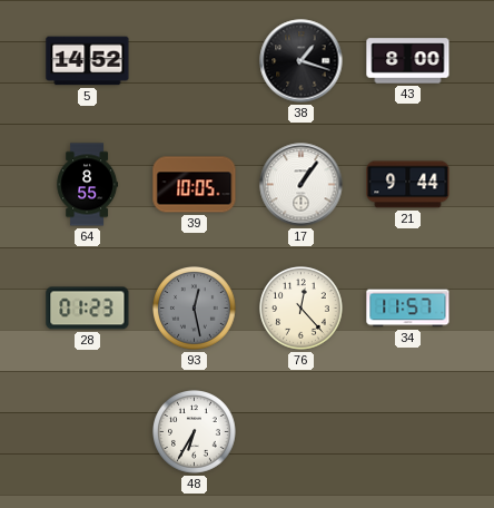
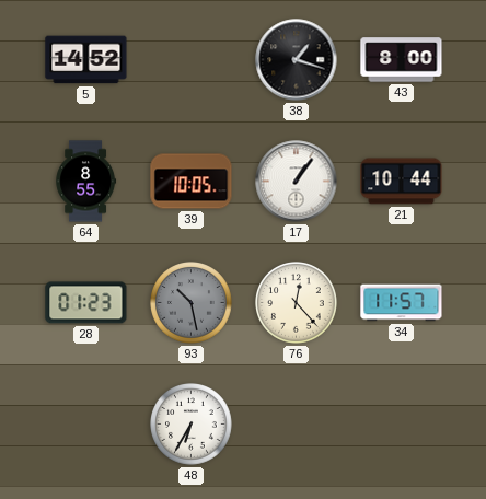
21: 9:44 -> 10:44 (402, 182)
93: 12:28 -> 10:28 (192, 303)
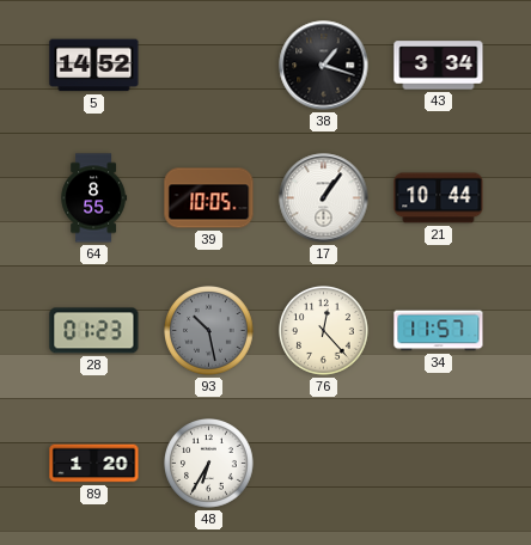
43: 8:00 -> 3:34 (439, 66)
89: none -> 1:20 (94, 464)
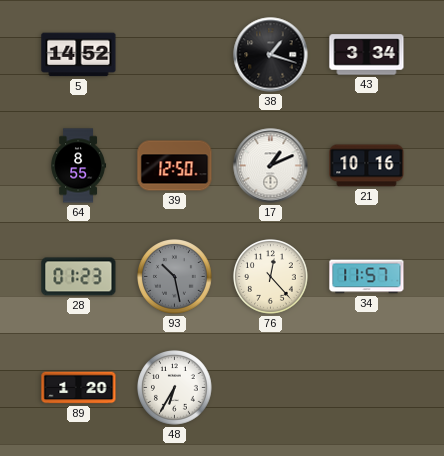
39: 10:05 -> 12:50 (175, 166)
17: 1:06 -> 1:11 (271, 166)
21: 10:44 -> 10:16 (367, 166)
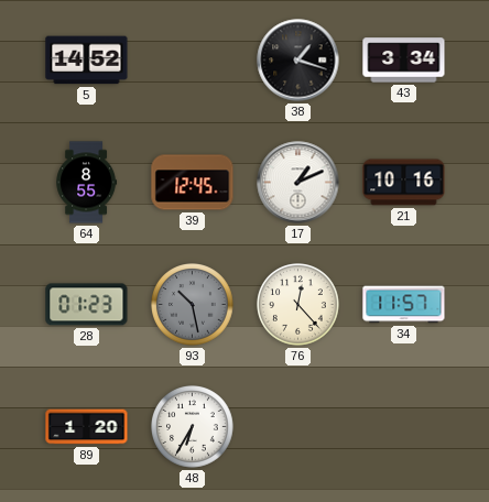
39: 12:50 -> 12:45 (193, 183)
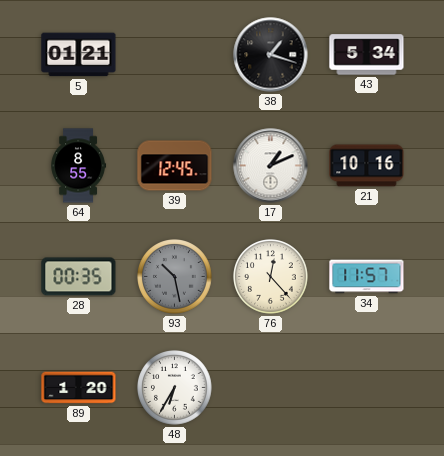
5: 14:52 -> 01:21 (79, 55)
43: 3:34 -> 5:34 (367, 55)
28: 01:23 -> 00:35 (79, 277)
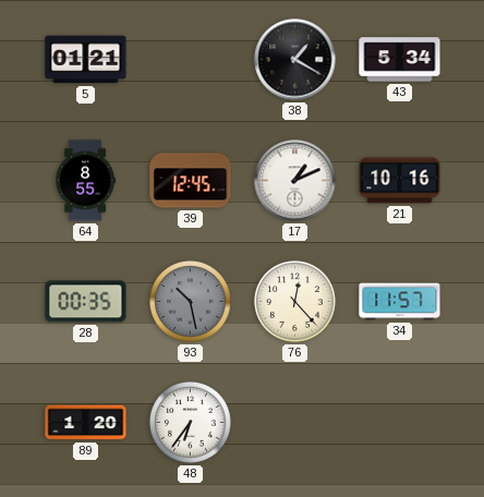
38: 1:18 -> 1:20 (295, 60)
48: 6:35 -> 6:36 (191, 423)
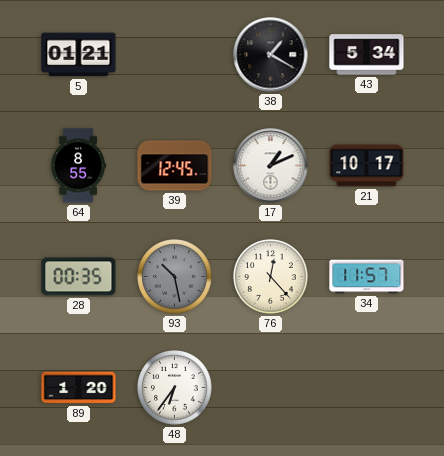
21: 10:16 -> 10:17 (367, 166)
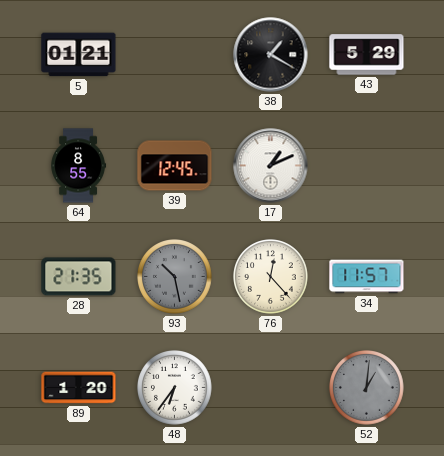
43: 5:34 -> 5:29 (367, 55)
21: 10:17 -> none (367, 166)
28: 00:35 -> 21:35 (79, 277)
52: none -> 1:01 (367, 388)
